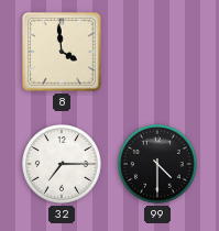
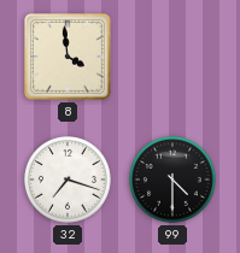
32: 7:15 -> 7:18 (69, 181)
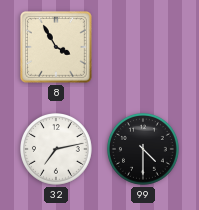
8: 3:59 -> 3:55 (57, 48)
32: 7:18 -> 7:13 (57, 150)
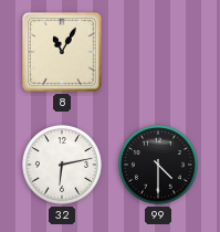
8: 3:55 -> 11:05 (63, 53)
32: 7:13 -> 6:13 (63, 166)
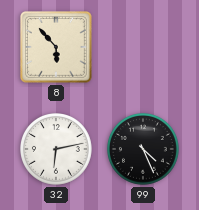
8: 11:05 -> 5:53 (57, 48)
99: 4:30 -> 4:26 (144, 150)
